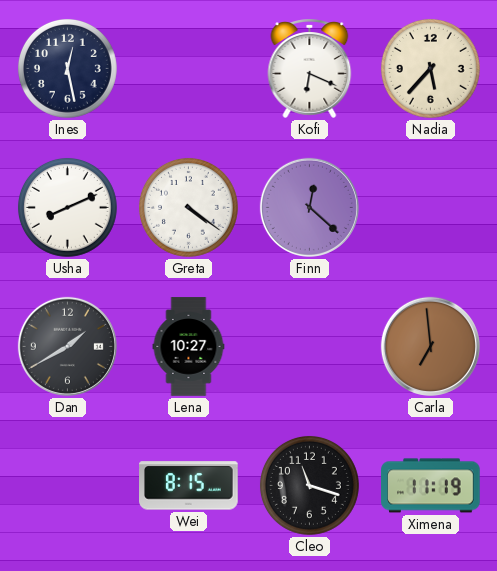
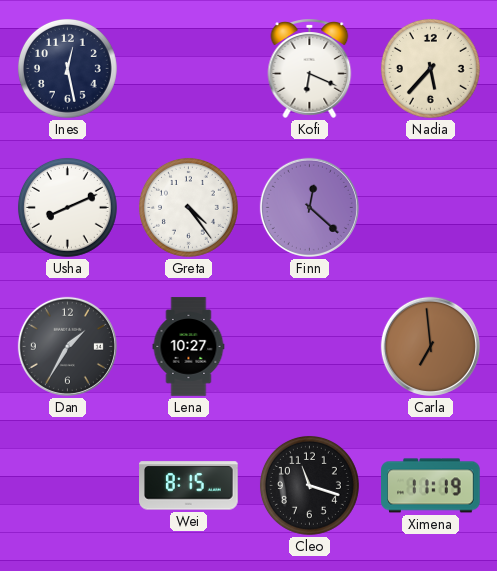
Greta: 4:21 -> 4:24 (188, 207)
Dan: 1:40 -> 1:35 (67, 346)
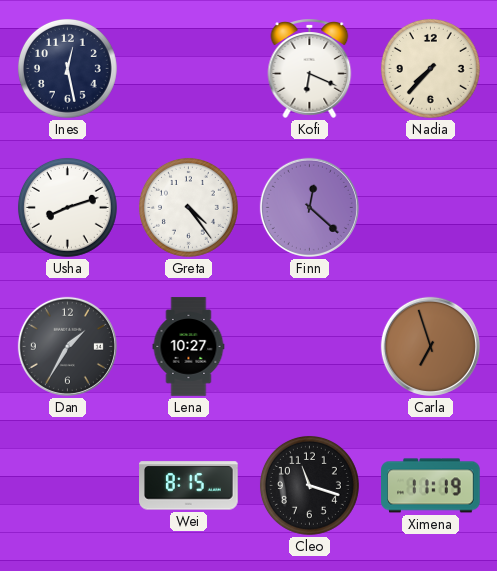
Nadia: 5:37 -> 7:37 (430, 68)
Usha: 8:11 -> 8:12 (67, 207)
Carla: 6:59 -> 6:57 (430, 346)
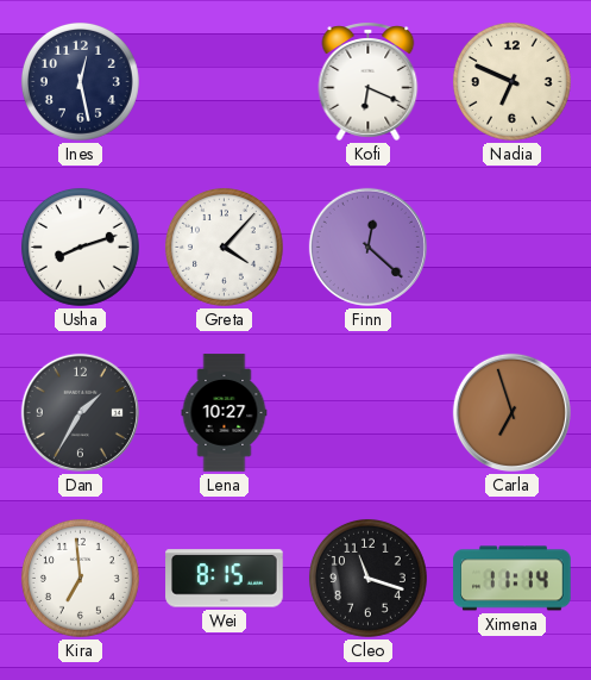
Nadia: 7:37 -> 6:49 (511, 81)
Greta: 4:24 -> 4:07 (224, 247)
Kira: none -> 6:59 (80, 578)
Ximena: 11:19 -> 11:14 (513, 579)
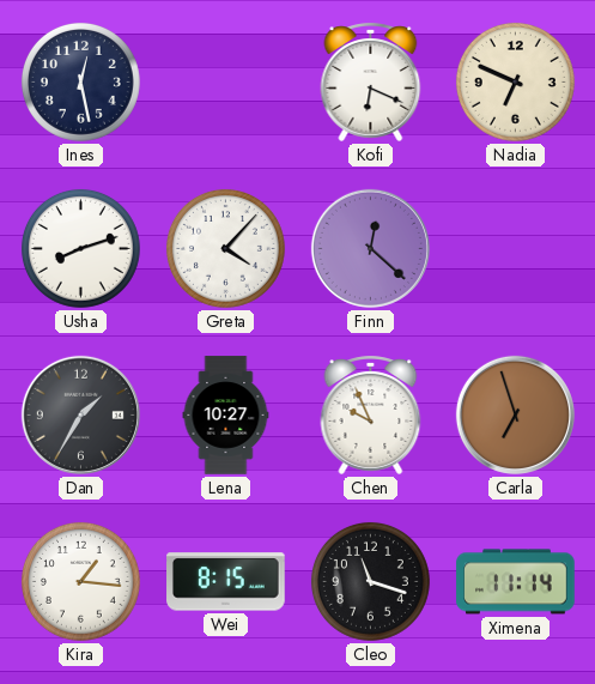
Chen: none -> 9:56 (371, 414)
Kira: 6:59 -> 1:16 (80, 581)
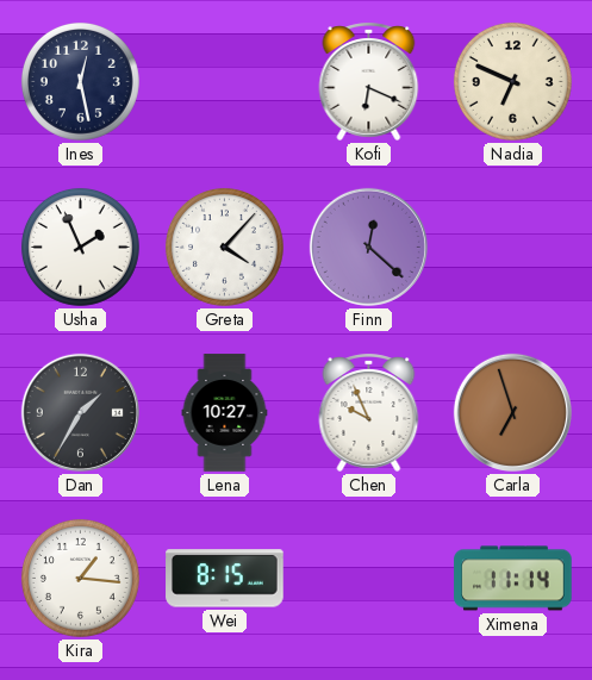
Usha: 8:12 -> 1:56 (80, 247)
Cleo: 11:18 -> none (370, 581)
